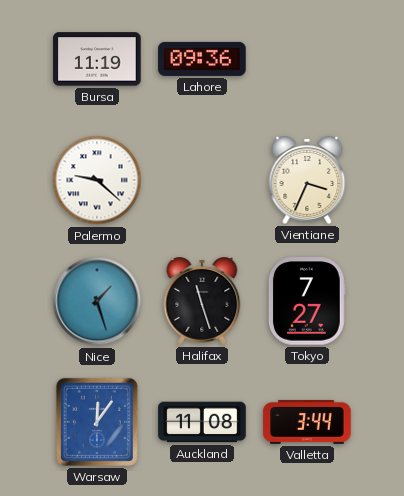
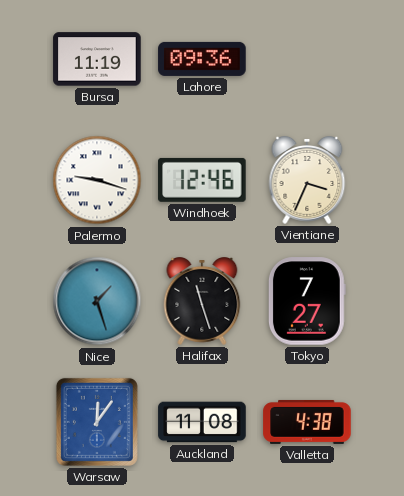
Palermo: 9:22 -> 9:18 (97, 180)
Windhoek: none -> 12:46 (202, 180)
Valletta: 3:44 -> 4:38 (307, 422)
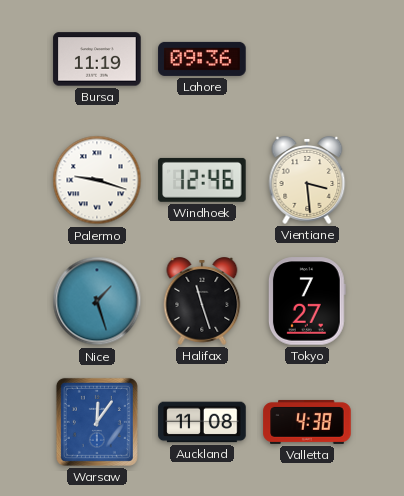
Vientiane: 3:34 -> 3:29 (307, 181)
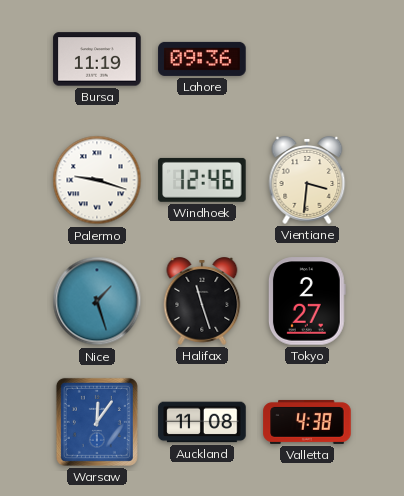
Vientiane: 3:29 -> 3:31 (307, 181)
Tokyo: 7:27 -> 2:27 (307, 301)
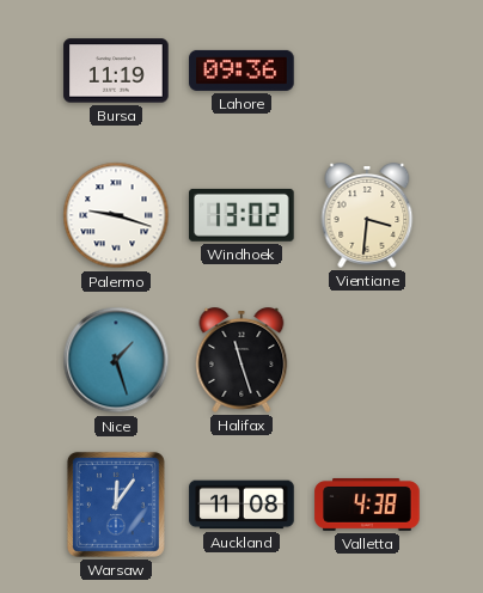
Windhoek: 12:46 -> 13:02 (241, 215)
Tokyo: 2:27 -> none (307, 301)
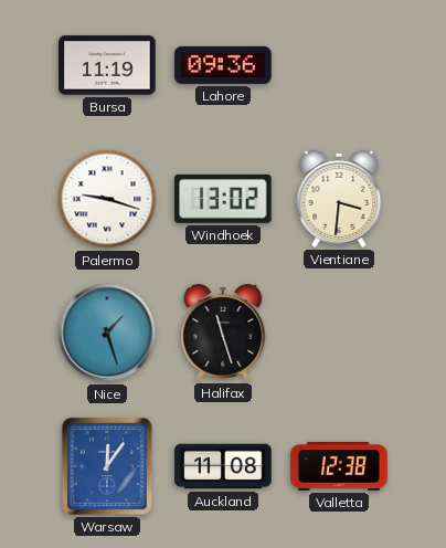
Valletta: 4:38 -> 12:38 (339, 466)
